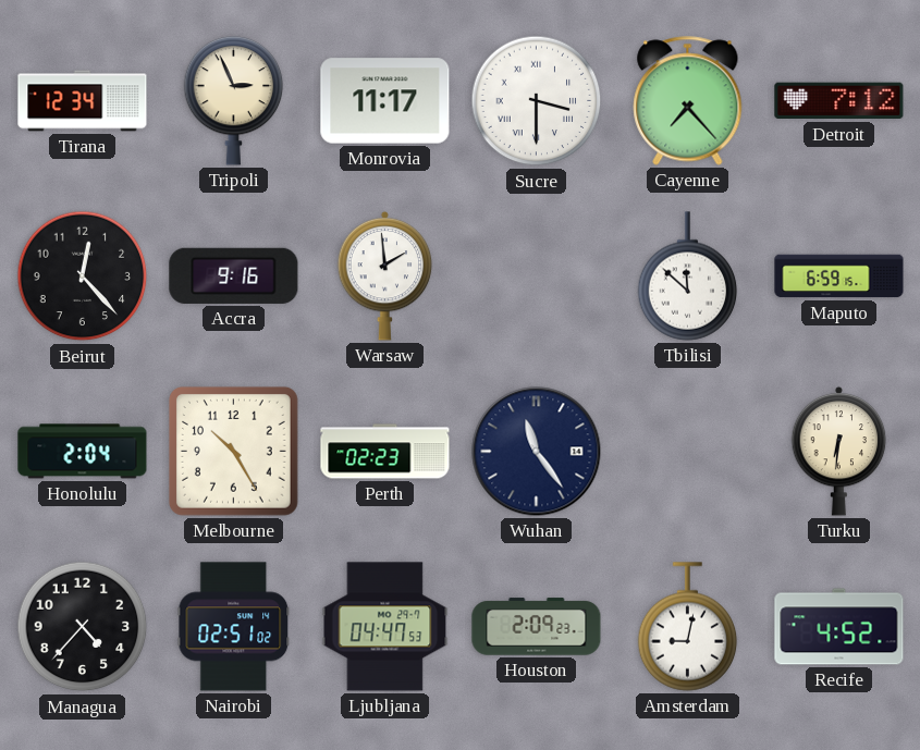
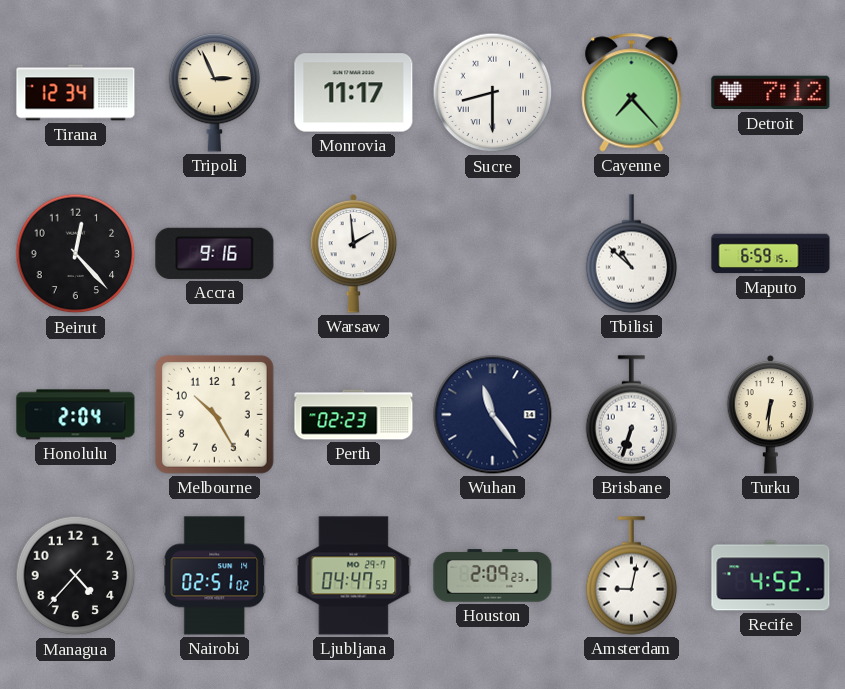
Sucre: 3:30 -> 8:30 (493, 93)
Tbilisi: 11:52 -> 10:52 (632, 254)
Brisbane: none -> 6:33 (632, 415)
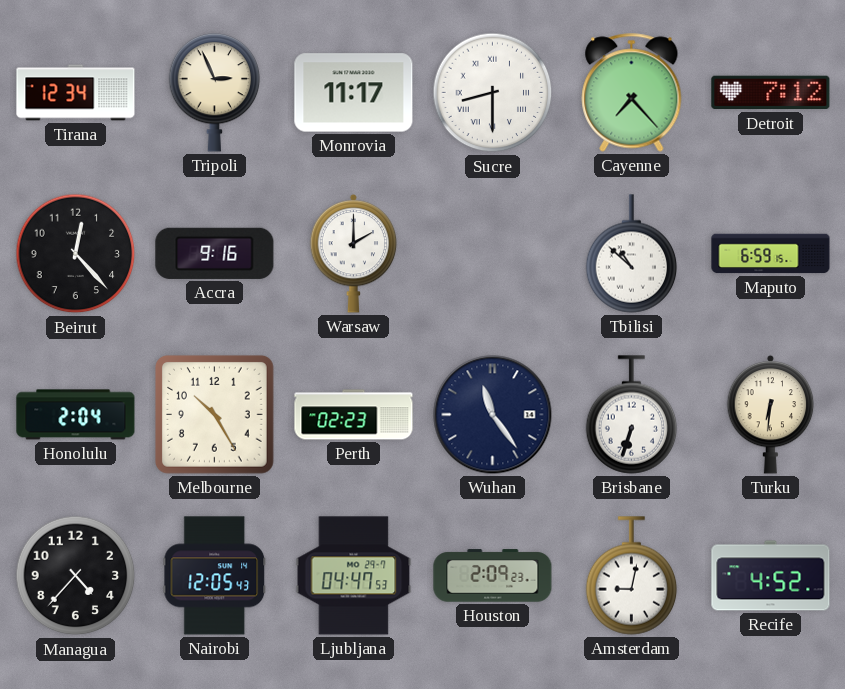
Warsaw: 1:59 -> 2:00 (354, 253)
Nairobi: 02:51 -> 12:05 (215, 576)
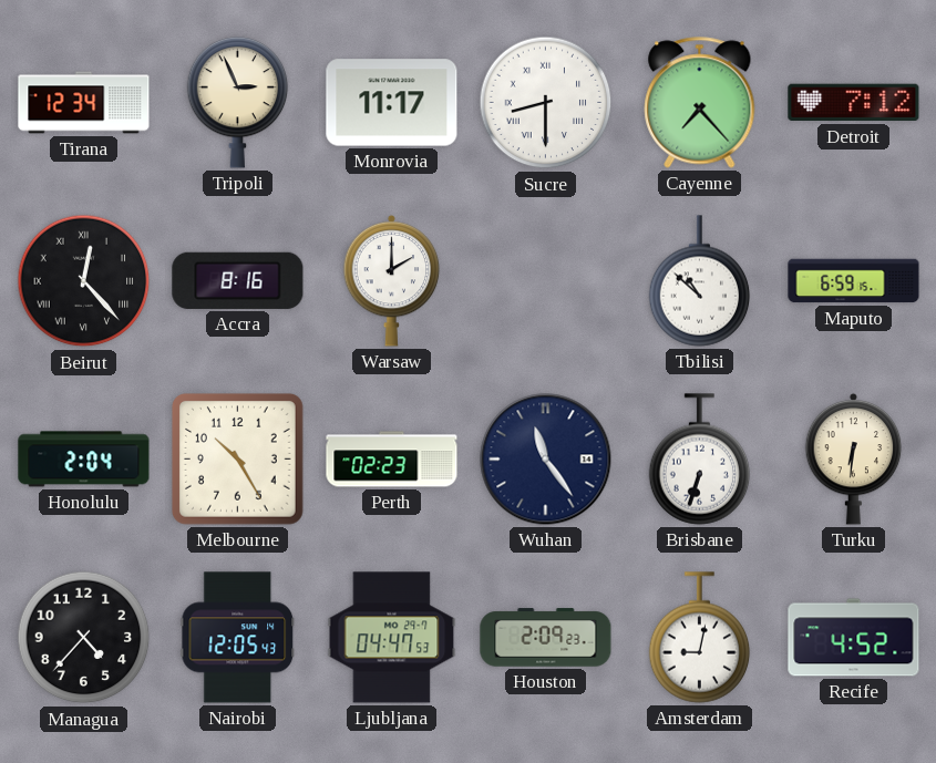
Beirut numerals: Arabic -> Roman (84, 281)
Accra: 9:16 -> 8:16 (238, 280)
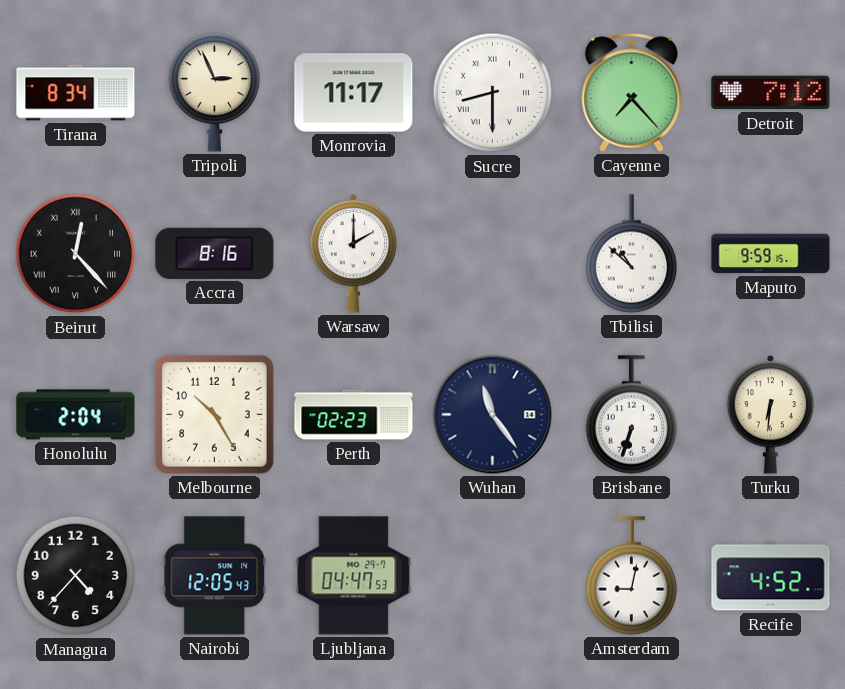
Tirana: 12:34 -> 8:34 (76, 93)
Maputo: 6:59 -> 9:59 (771, 254)
Houston: 2:09 -> none (546, 638)
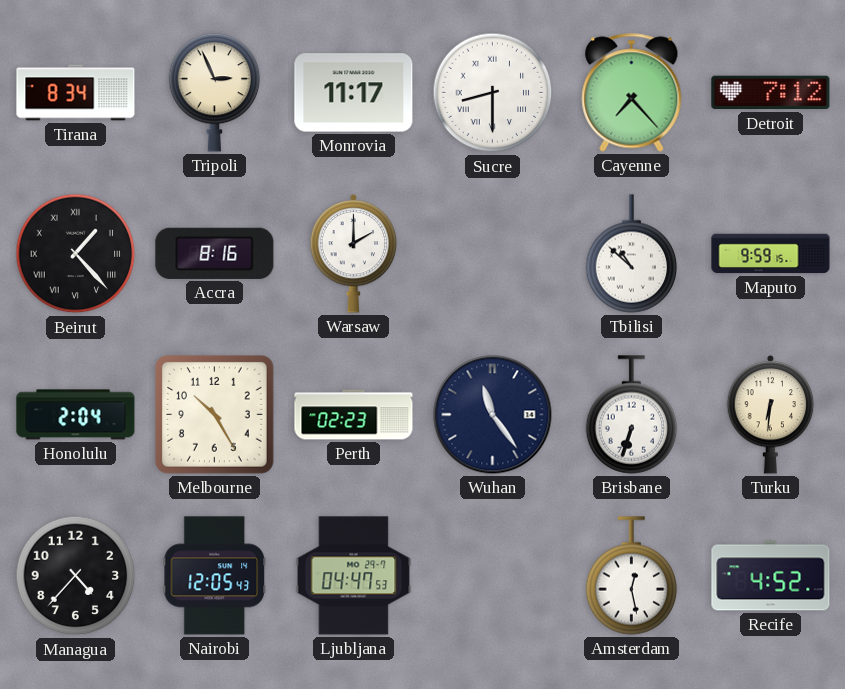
Beirut: 12:23 -> 1:23 (76, 254)
Amsterdam: 9:02 -> 12:28 (632, 576)
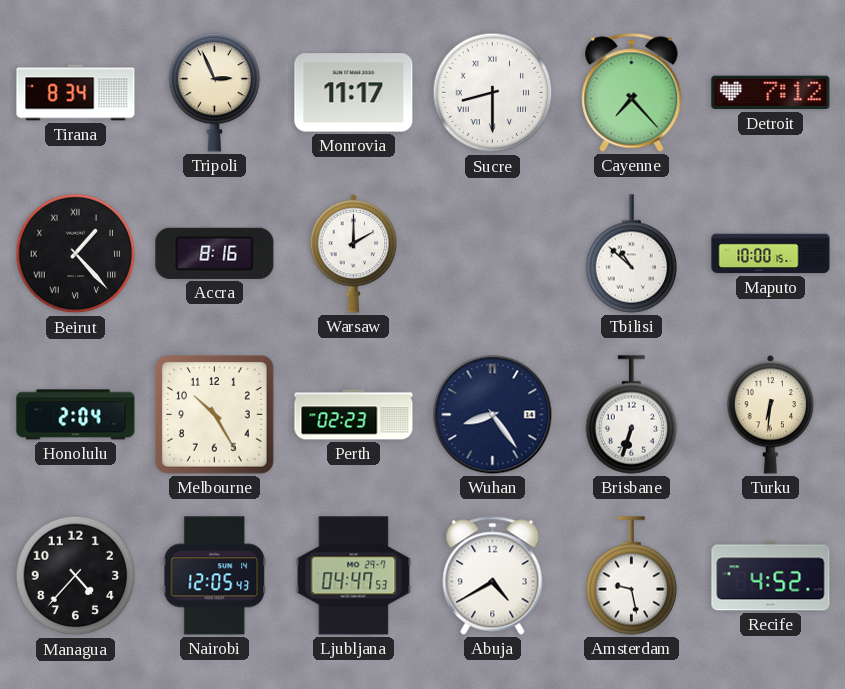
Maputo: 9:59 -> 10:00 (771, 254)
Wuhan: 11:24 -> 8:24 (493, 415)
Abuja: none -> 4:40 (493, 576)
Amsterdam: 12:28 -> 9:28 (632, 576)
